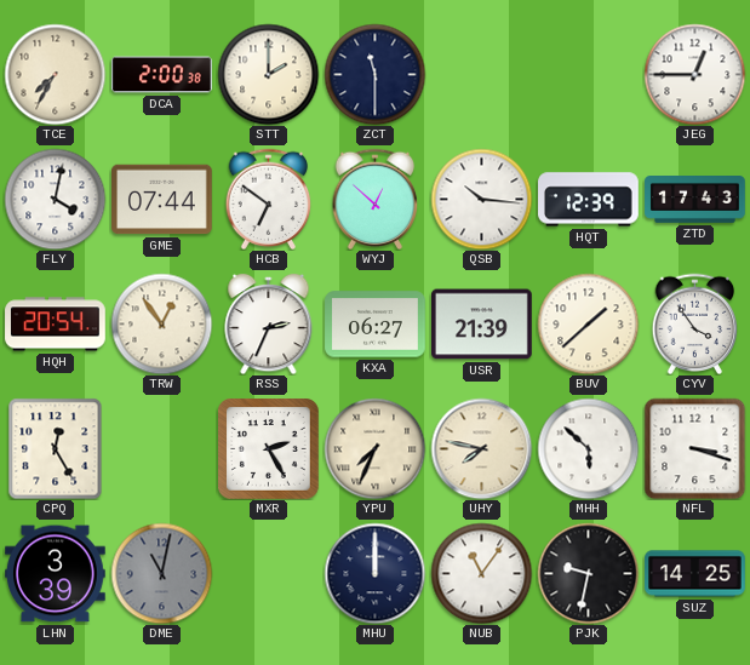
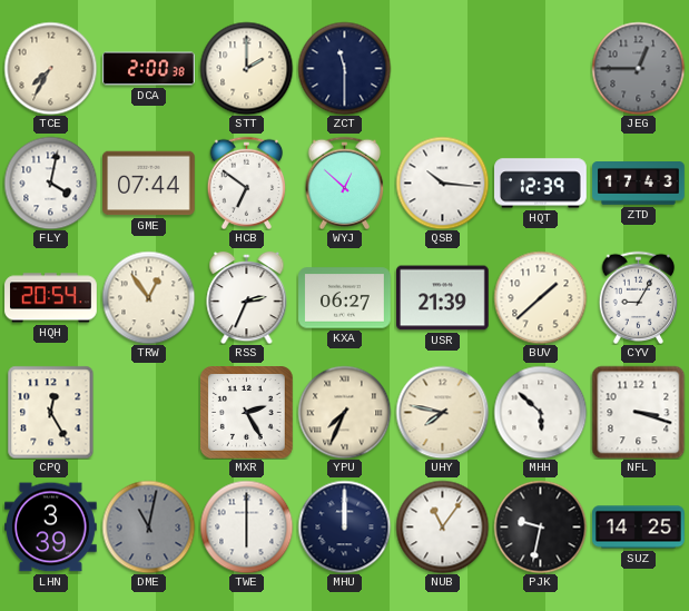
JEG dial: white -> grey (638, 68)
CYV: 3:54 -> 9:05 (639, 297)
TWE: none -> 6:00 (246, 526)
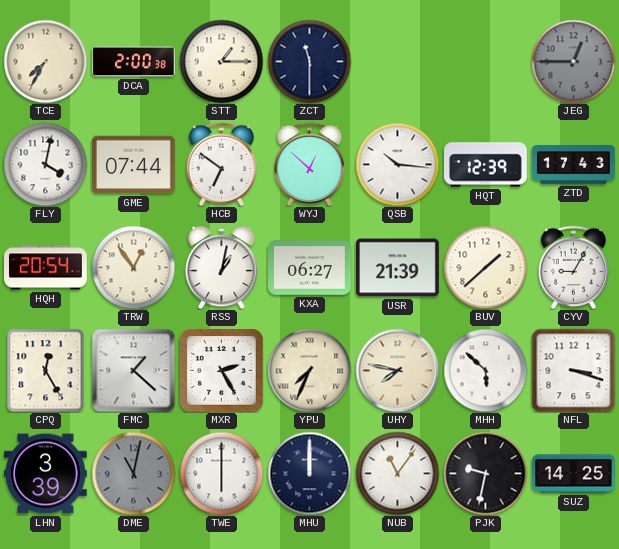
STT: 2:00 -> 1:15 (221, 61)
RSS: 2:34 -> 1:02 (222, 267)
FMC: none -> 1:22 (133, 370)
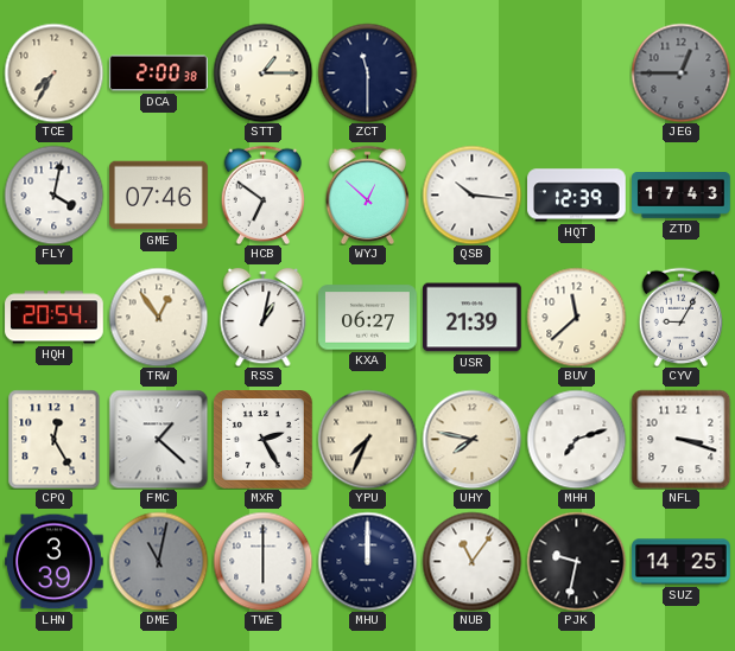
GME: 07:44 -> 07:46 (159, 196)
BUV: 1:38 -> 11:38 (576, 317)
MHH: 5:52 -> 7:12 (576, 439)
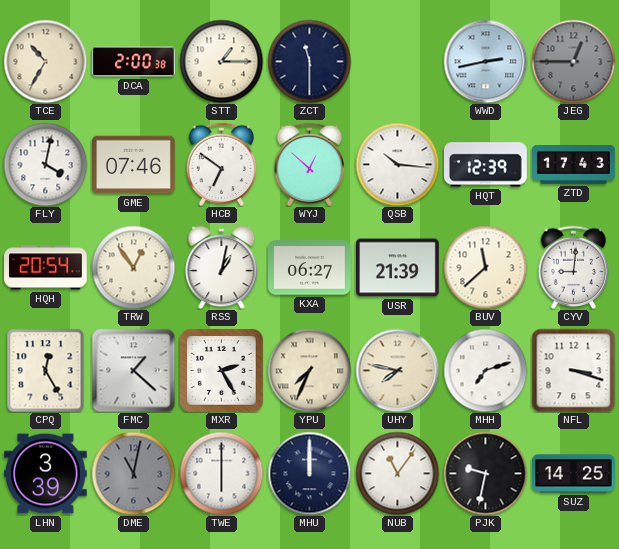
TCE: 7:35 -> 10:35 (45, 61)
WWD: none -> 2:43 (485, 61)
CYV: 9:05 -> 9:01 (574, 267)
